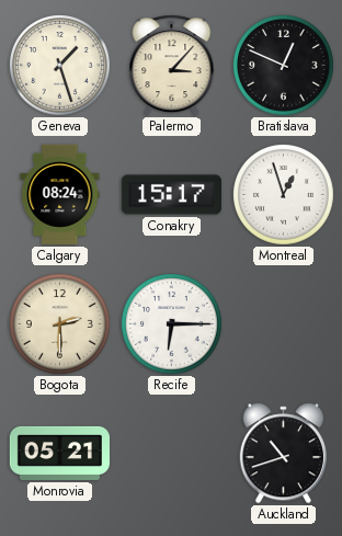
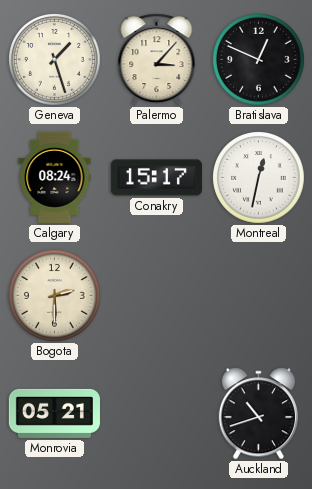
Montreal: 12:57 -> 12:32 (259, 178)
Recife: 6:15 -> none (172, 324)
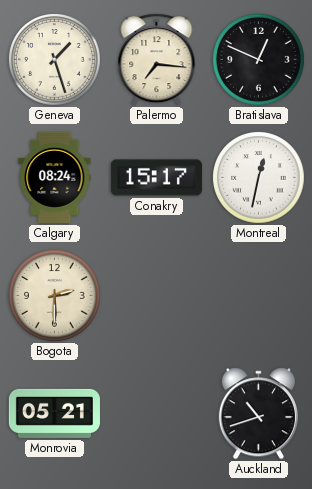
Palermo: 3:07 -> 7:16 (157, 60)
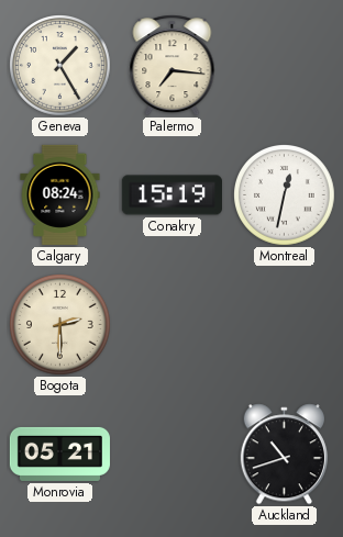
Geneva: 1:27 -> 1:25 (60, 66)
Bratislava: 12:49 -> none (259, 60)
Conakry: 15:17 -> 15:19 (171, 195)
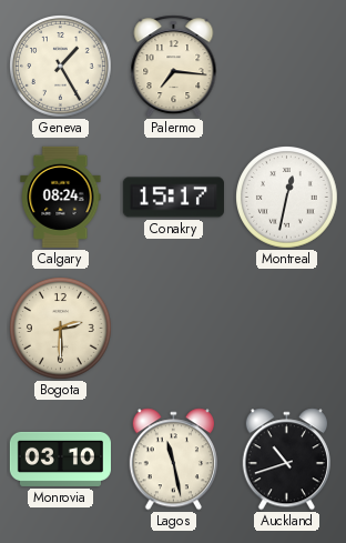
Conakry: 15:19 -> 15:17 (173, 198)
Monrovia: 05:21 -> 03:10 (60, 459)
Lagos: none -> 11:28 (173, 460)
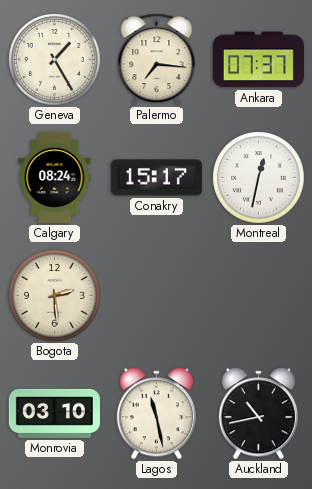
Ankara: none -> 07:37 (258, 60)
Bogota: 2:30 -> 2:29 (55, 296)
Auckland: 10:42 -> 10:43 (258, 414)
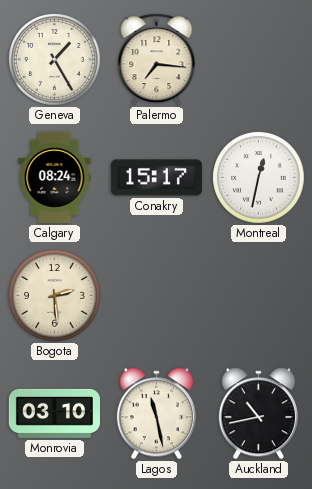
Ankara: 07:37 -> none (258, 60)
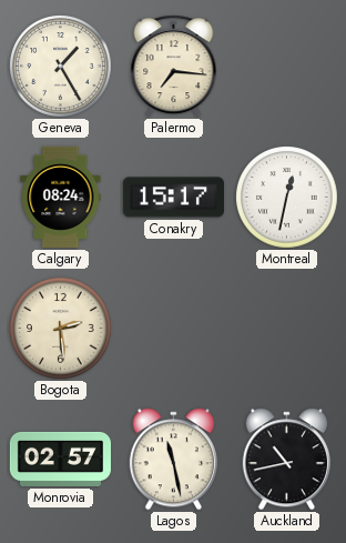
Monrovia: 03:10 -> 02:57 (60, 459)
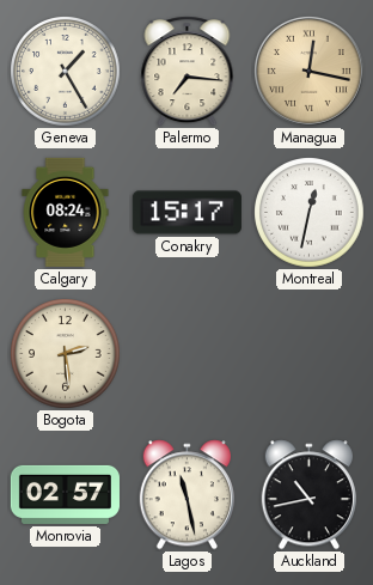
Managua: none -> 12:17 (310, 72)
